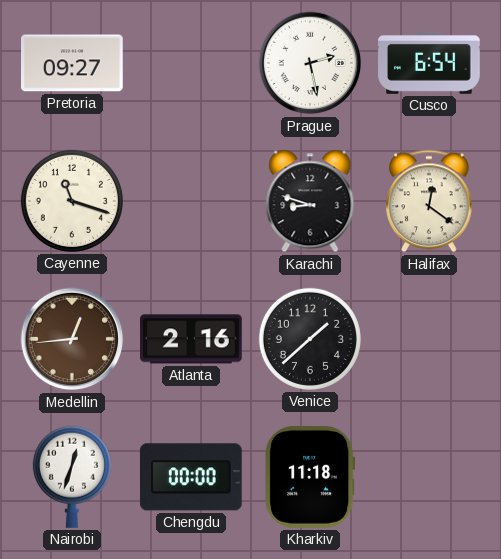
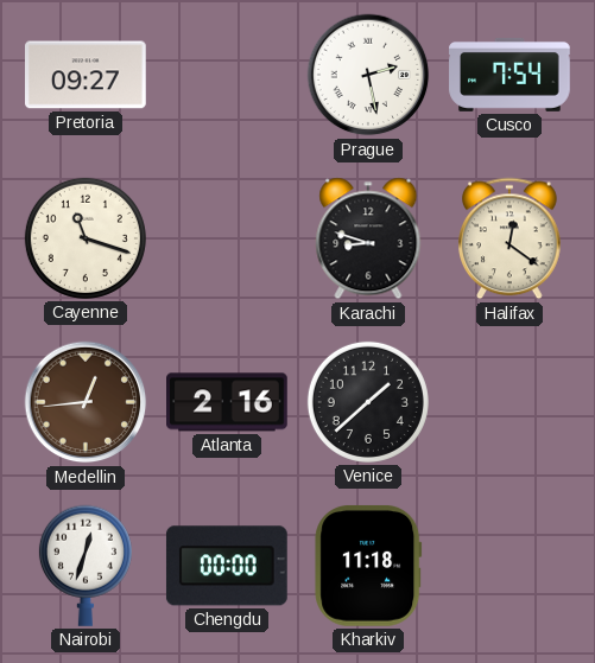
Cusco: 6:54 -> 7:54 (509, 75)
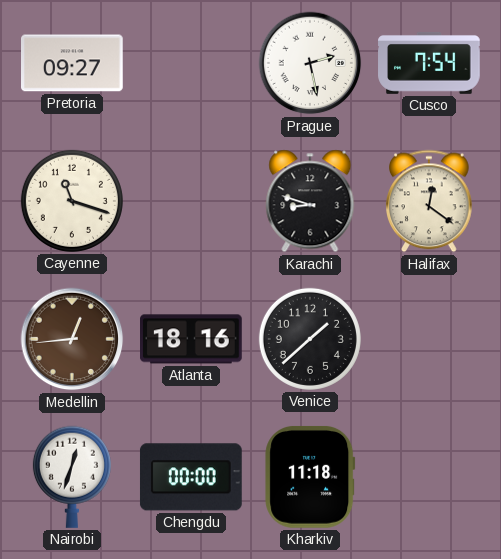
Atlanta: 2:16 -> 18:16 (192, 339)
